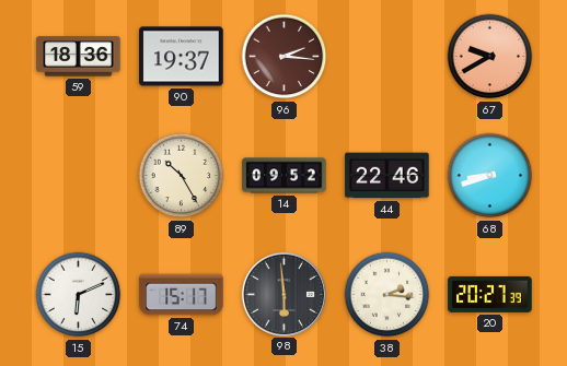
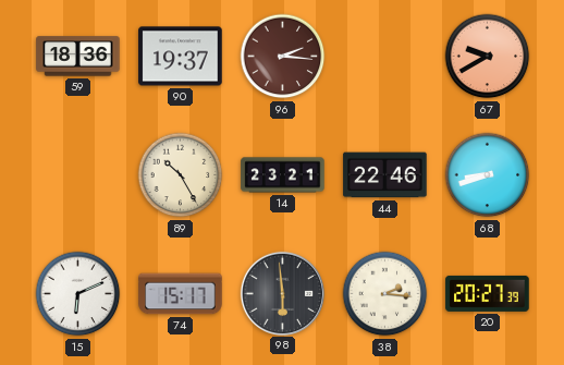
14: 09:52 -> 23:21 (283, 175)
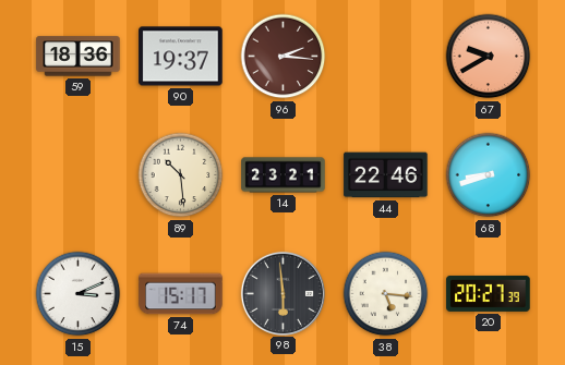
89: 10:25 -> 10:29 (181, 175)
15: 6:11 -> 3:11 (79, 294)
38: 2:16 -> 5:16 (386, 294)
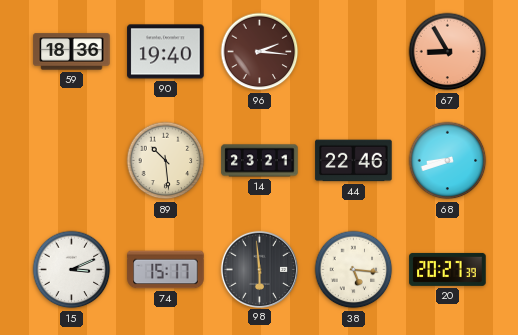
90: 19:37 -> 19:40 (166, 52)
67: 9:40 -> 8:55 (448, 52)
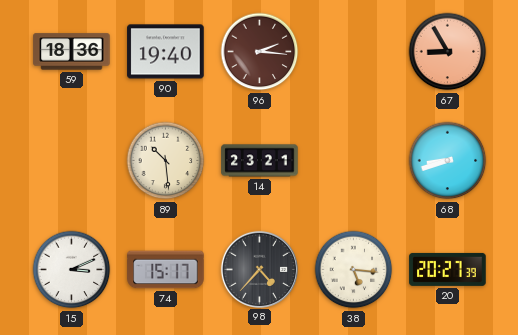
44: 22:46 -> none (354, 161)
98: 5:59 -> 4:37 (259, 269)
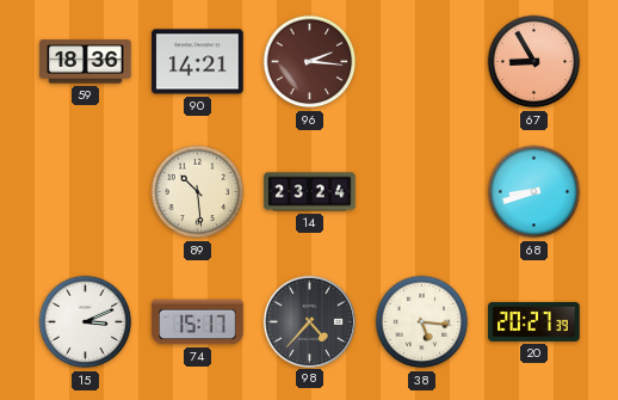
90: 19:40 -> 14:21 (198, 62)
14: 23:21 -> 23:24 (310, 192)
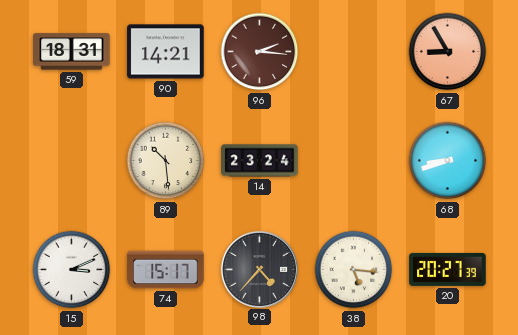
59: 18:36 -> 18:31 (72, 52)
